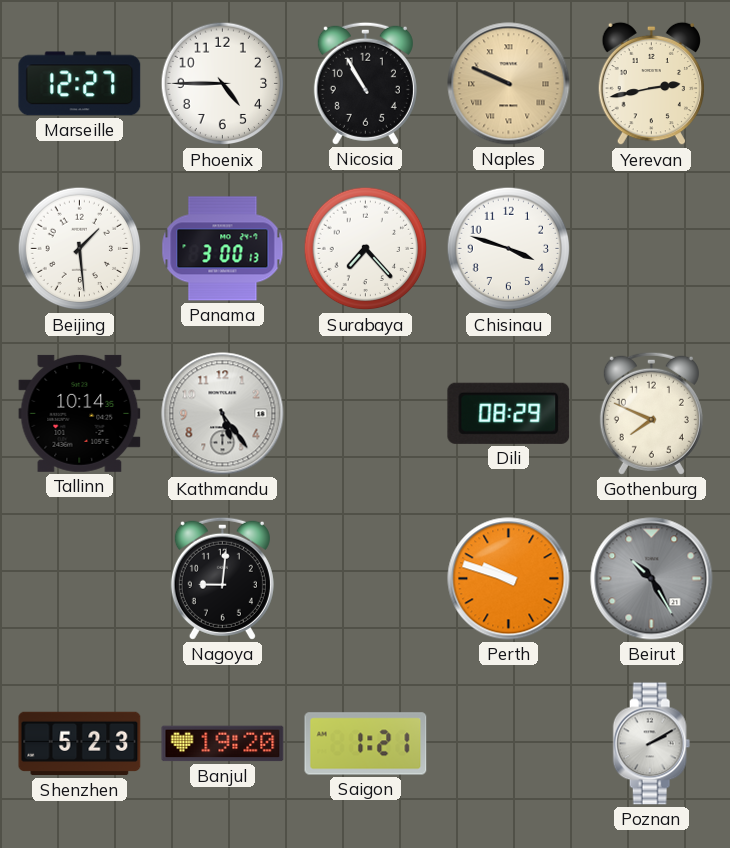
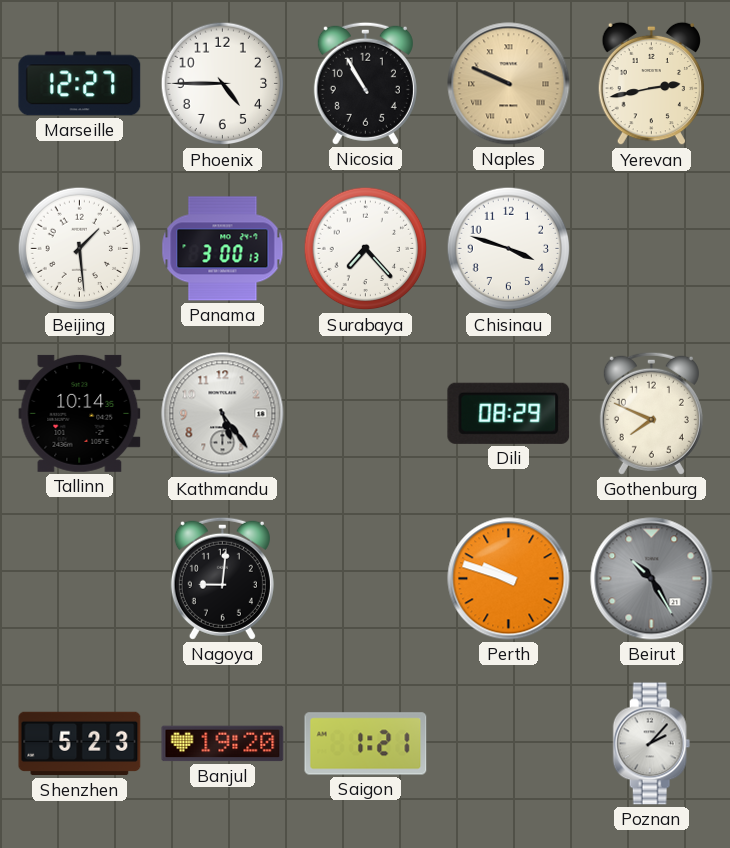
Poznan: 2:10 -> 2:07 (652, 744)
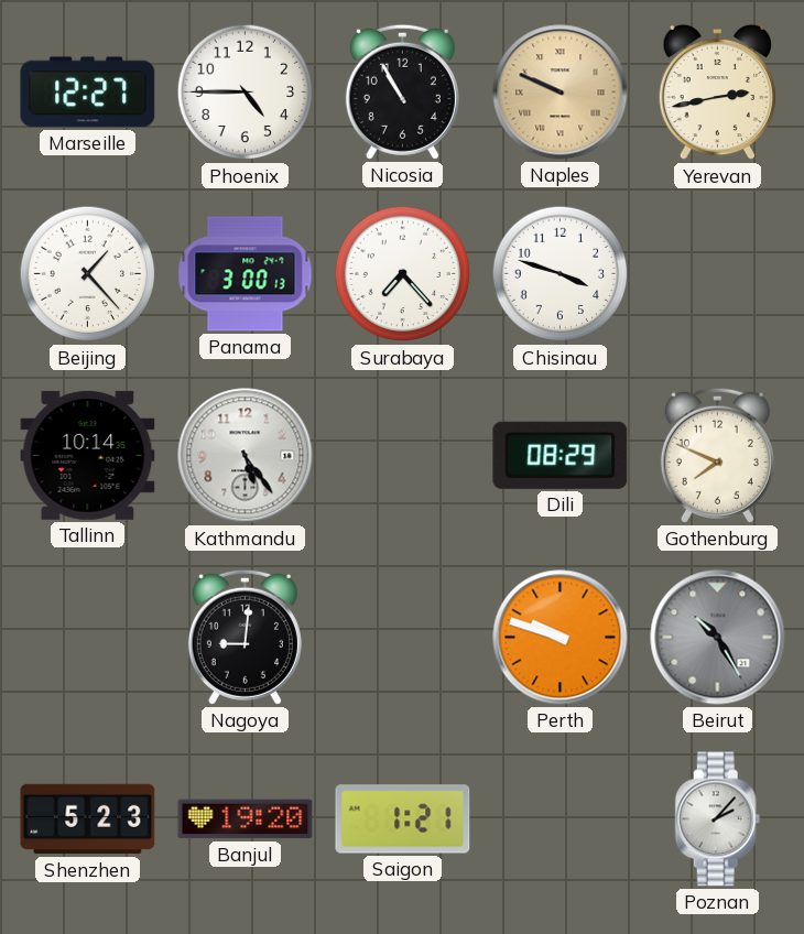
Beijing: 1:29 -> 1:23 (88, 274)
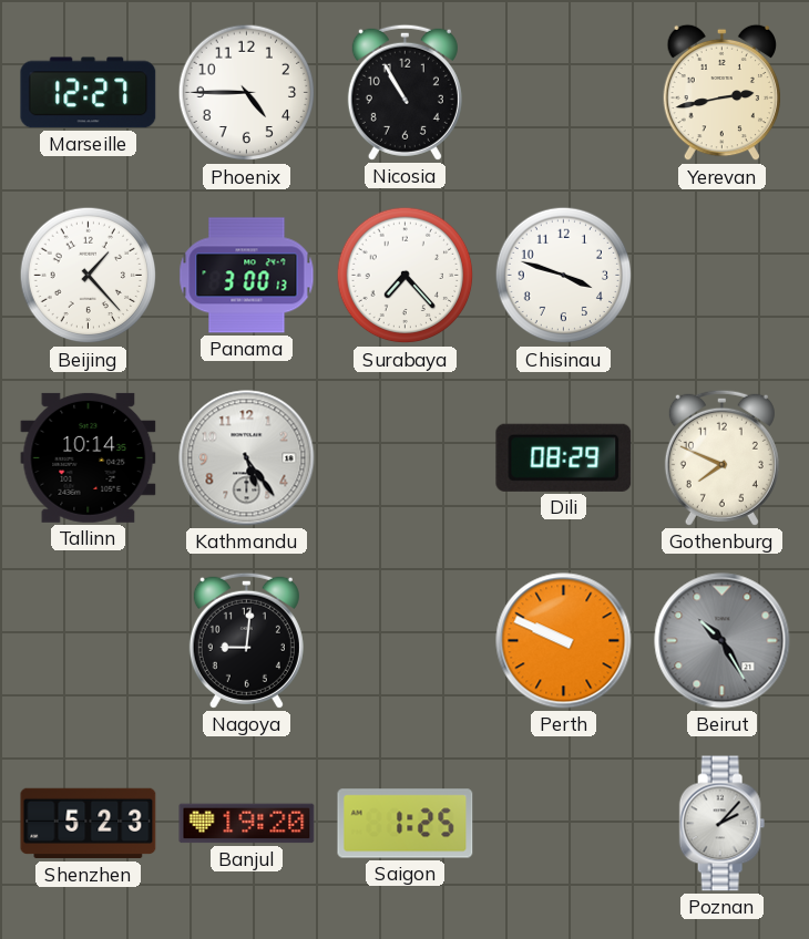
Naples: 9:49 -> none (561, 93)
Perth: 9:48 -> 9:49 (564, 641)
Saigon: 1:21 -> 1:25 (406, 824)
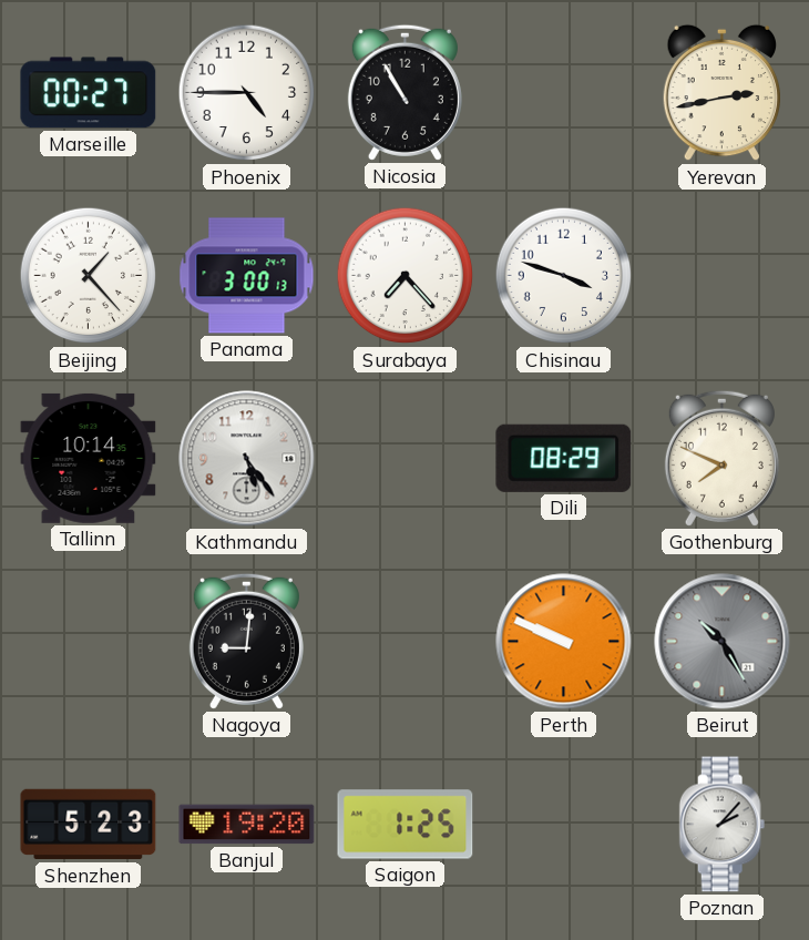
Marseille: 12:27 -> 00:27 (89, 93)
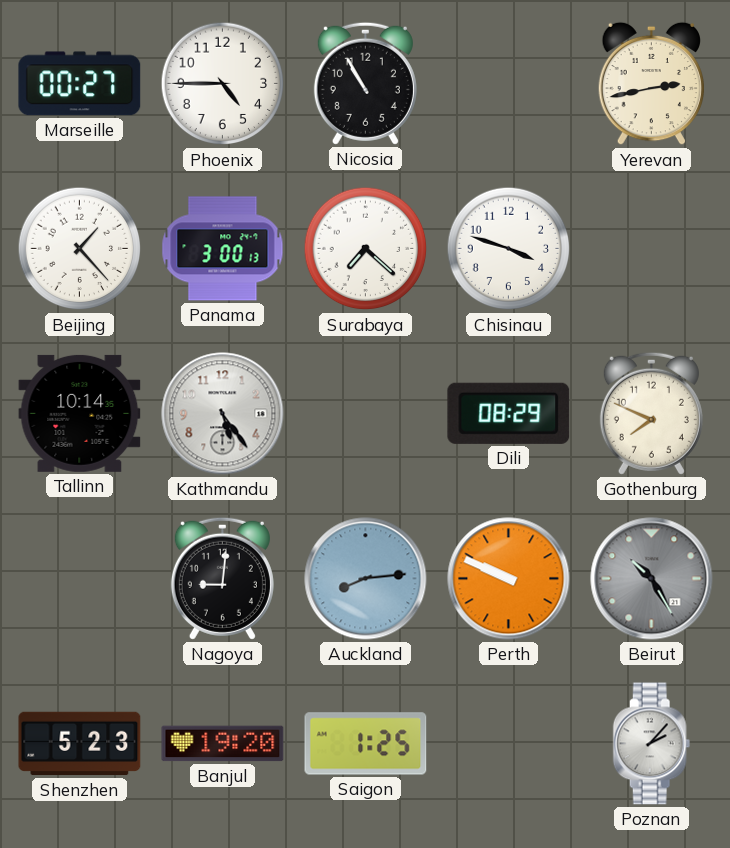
Surabaya: 7:23 -> 7:22 (366, 249)
Auckland: none -> 8:14 (366, 579)
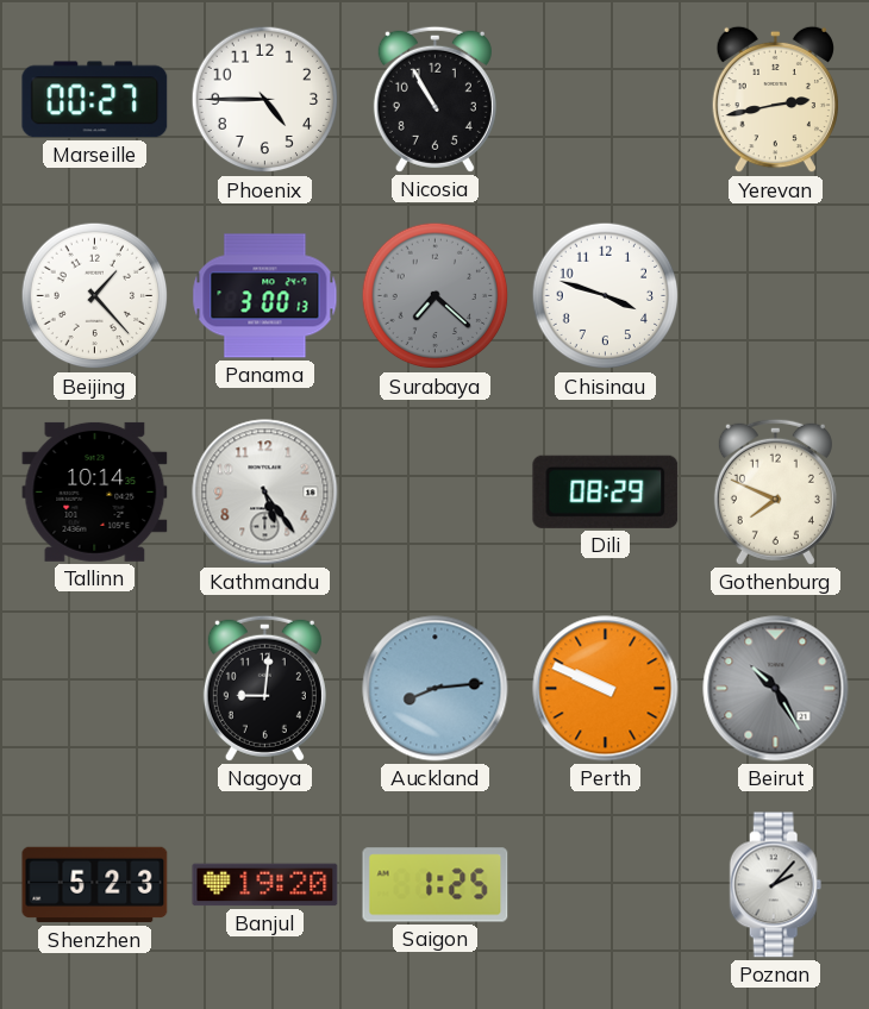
Surabaya dial: white -> grey (436, 296)
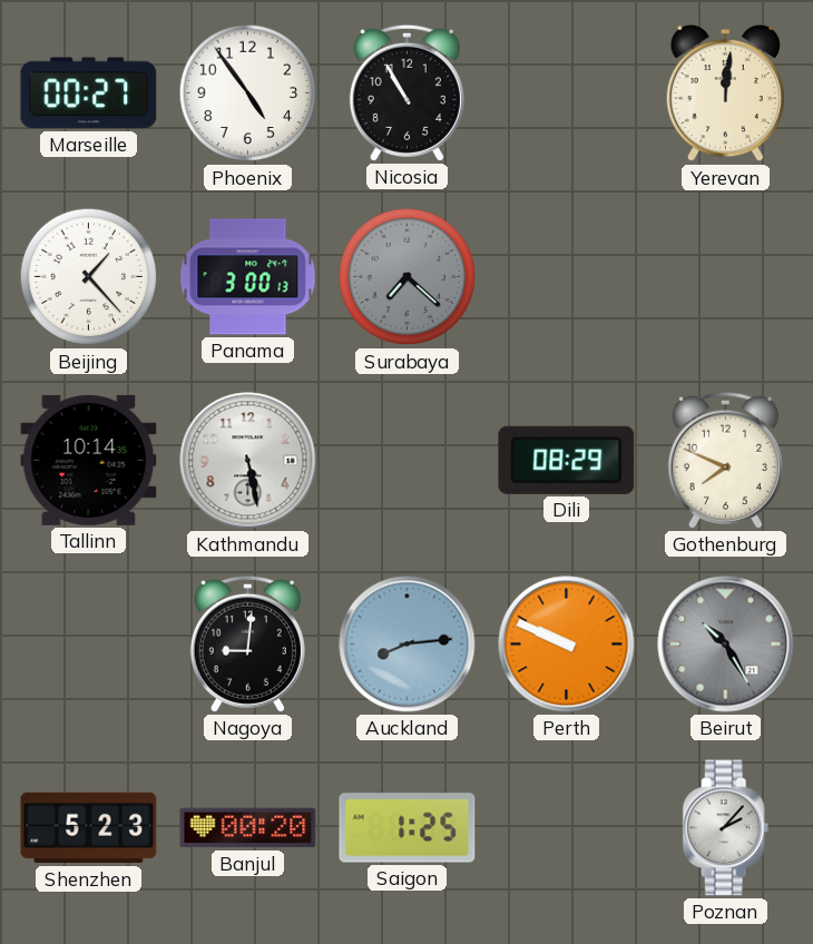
Phoenix: 4:45 -> 4:54 (248, 94)
Yerevan: 2:43 -> 12:01 (725, 94)
Chisinau: 3:48 -> none (606, 296)
Kathmandu: 5:24 -> 5:28 (248, 461)
Banjul: 19:20 -> 00:20 (248, 828)
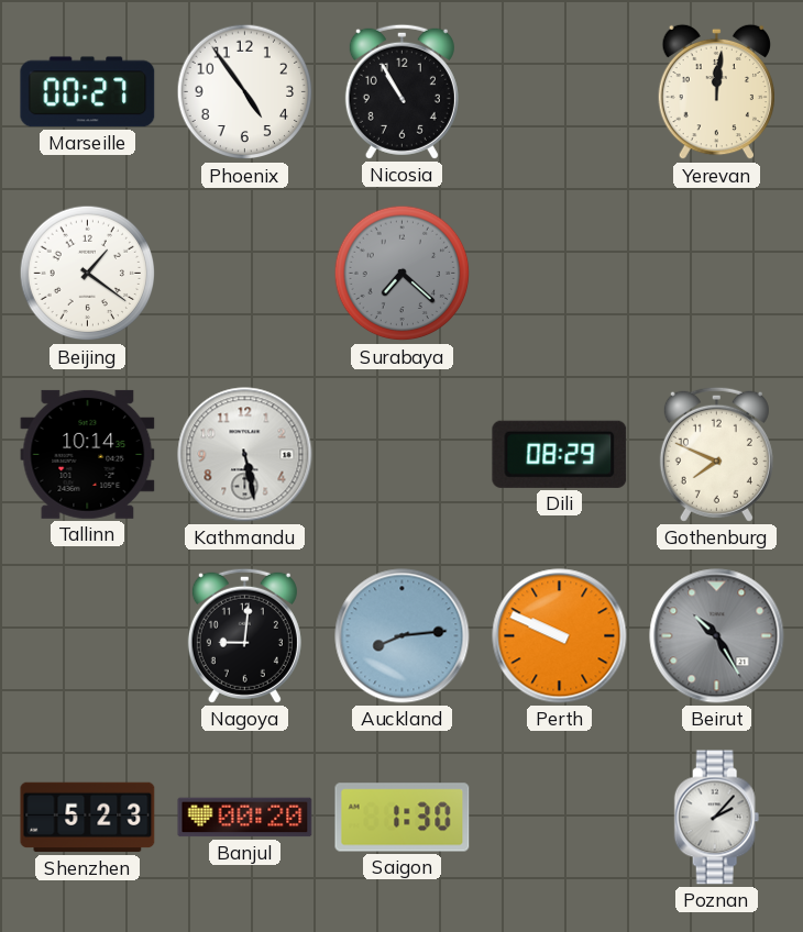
Beijing: 1:23 -> 1:21 (88, 274)
Panama: 3:00 -> none (248, 277)
Saigon: 1:25 -> 1:30 (403, 818)
